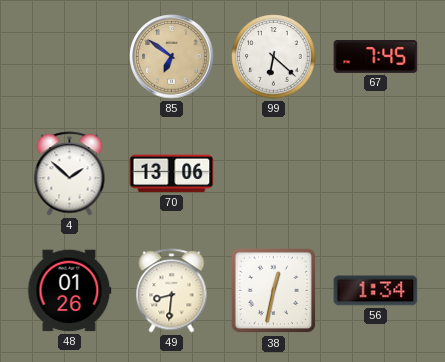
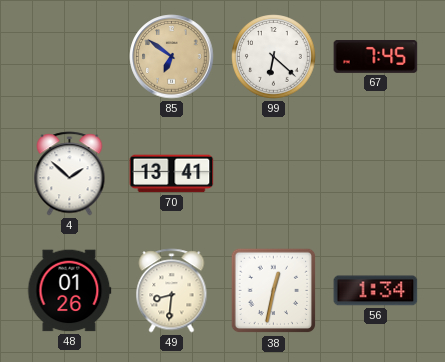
70: 13:06 -> 13:41 (172, 174)
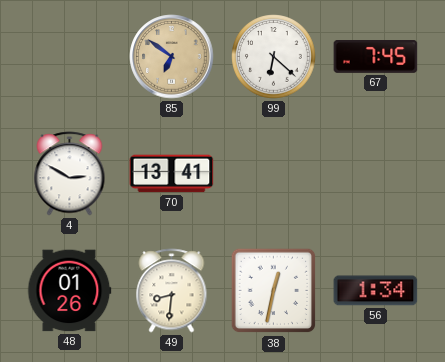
4: 1:52 -> 2:50 (70, 174)
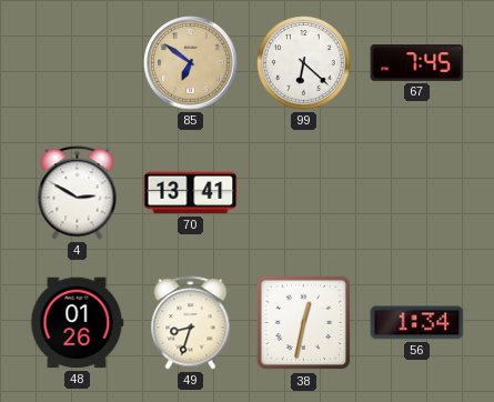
49: 8:31 -> 8:33 (191, 323)
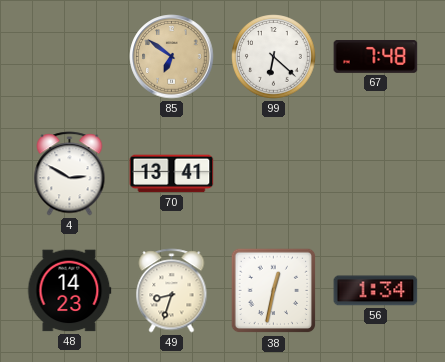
67: 7:45 -> 7:48 (376, 57)
48: 01:26 -> 14:23 (69, 291)
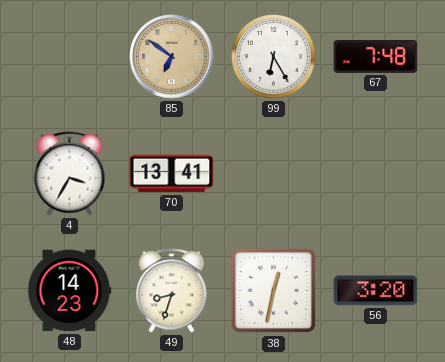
99: 6:22 -> 6:25 (274, 57)
4: 2:50 -> 3:35 (70, 174)
56: 1:34 -> 3:20 (376, 291)
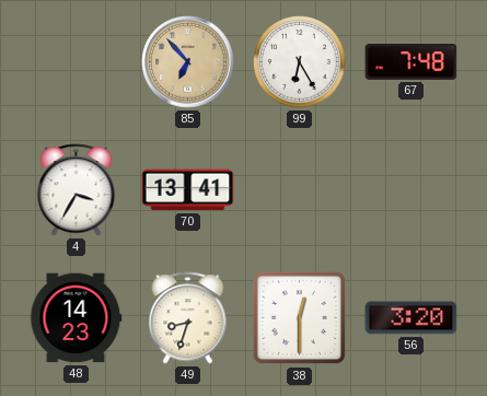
85: 6:51 -> 6:53 (188, 62)
38: 12:32 -> 12:30 (300, 318)
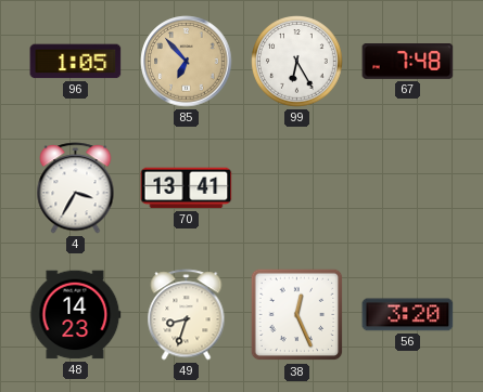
96: none -> 1:05 (76, 62)
38: 12:30 -> 12:26 (297, 315)
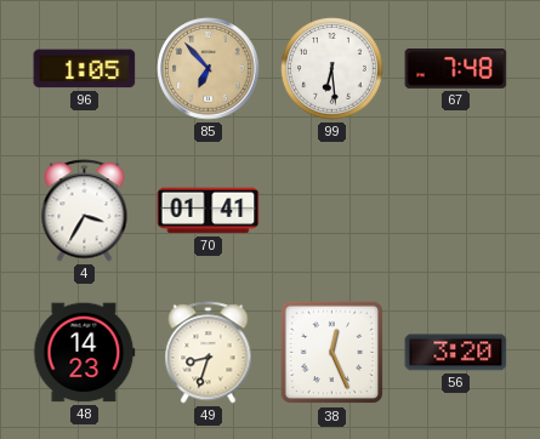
99: 6:25 -> 6:29 (332, 69)
70: 13:41 -> 01:41 (209, 211)
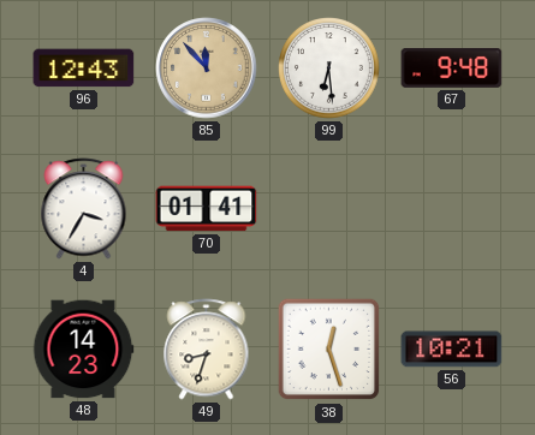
96: 1:05 -> 12:43 (84, 68)
85: 6:53 -> 11:53 (207, 68)
67: 7:48 -> 9:48 (452, 68)
38: 12:26 -> 12:27 (329, 350)
56: 3:20 -> 10:21 (452, 350)
